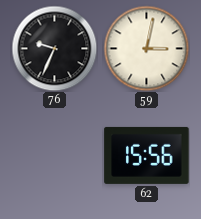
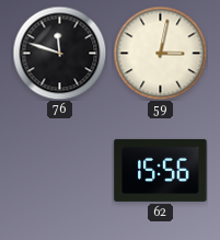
76: 9:34 -> 11:48 (59, 53)
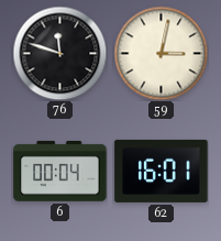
6: none -> 00:04 (60, 171)
62: 15:56 -> 16:01 (162, 171)
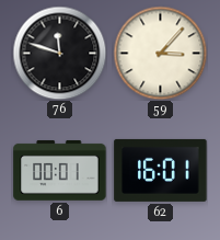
59: 3:02 -> 3:07 (160, 53)
6: 00:04 -> 00:01 (60, 170)
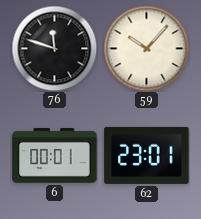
59: 3:07 -> 10:07 (146, 48)
62: 16:01 -> 23:01 (147, 155)
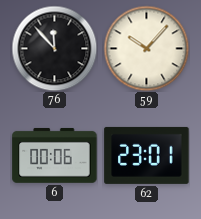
76: 11:48 -> 11:53 (54, 48)
6: 00:01 -> 00:06 (55, 155)
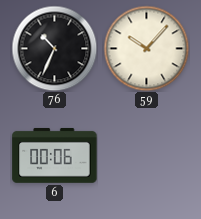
76: 11:53 -> 10:34 (54, 48)
62: 23:01 -> none (147, 155)
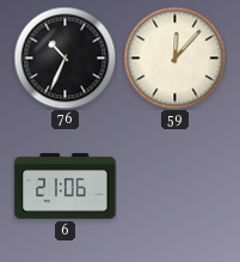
59: 10:07 -> 12:07 (174, 57)
6: 00:06 -> 21:06 (66, 185)
